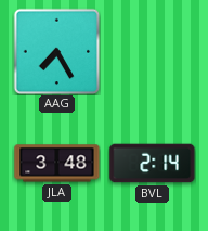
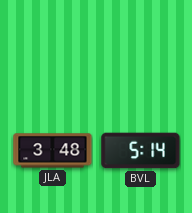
AAG: 7:25 -> none (56, 51)
BVL: 2:14 -> 5:14 (141, 151)
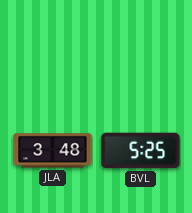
BVL: 5:14 -> 5:25 (141, 151)
